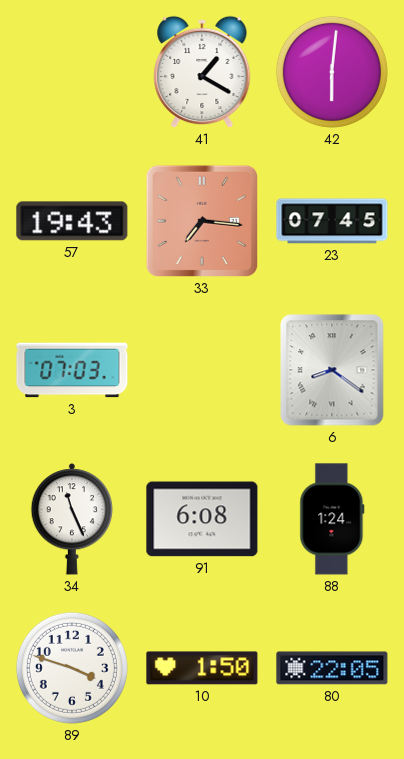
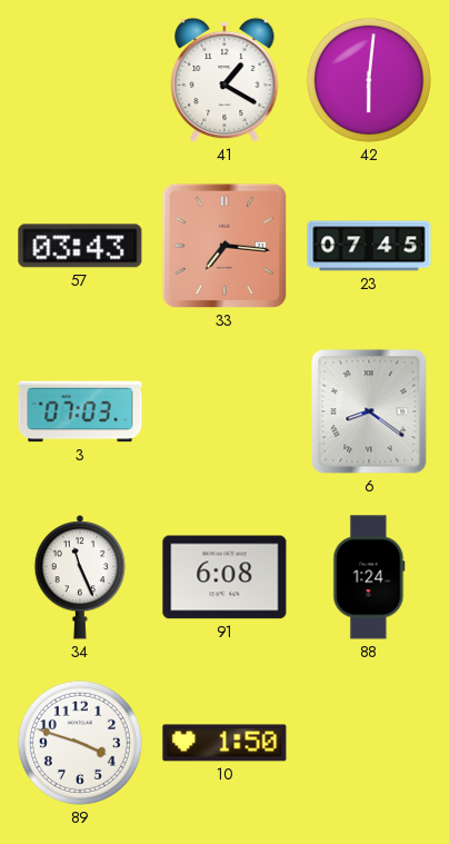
57: 19:43 -> 03:43 (80, 246)
80: 22:05 -> none (332, 668)
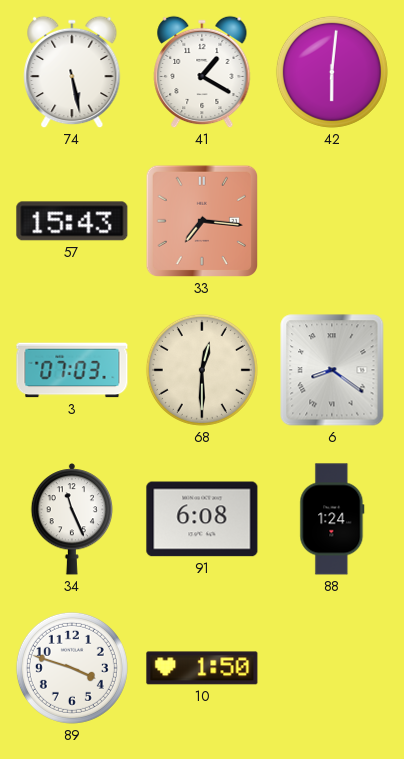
74: none -> 5:28 (72, 72)
57: 03:43 -> 15:43 (72, 221)
23: 07:45 -> none (369, 246)
68: none -> 12:30 (202, 370)
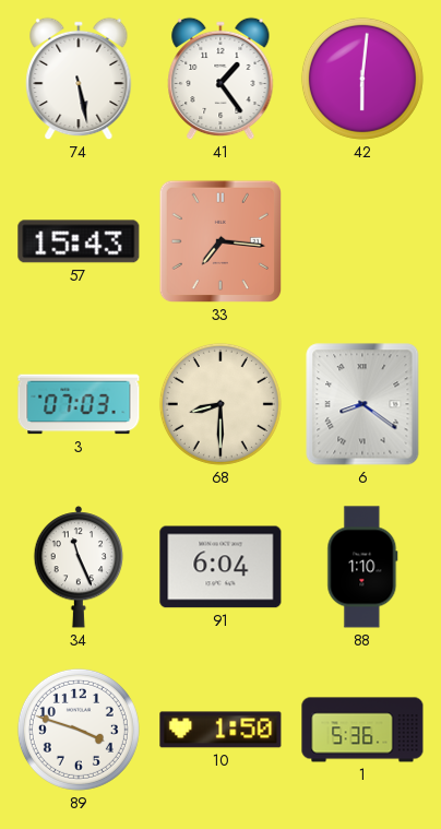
41: 1:20 -> 1:24 (221, 79)
68: 12:30 -> 8:30 (221, 404)
91: 6:08 -> 6:04 (221, 567)
88: 1:24 -> 1:10 (362, 567)
1: none -> 5:36 (362, 730)
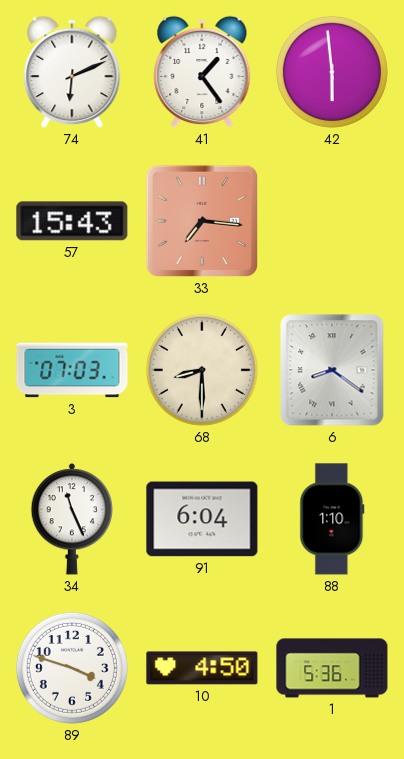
74: 5:28 -> 6:11 (72, 72)
42: 6:01 -> 5:59 (332, 72)
10: 1:50 -> 4:50 (202, 668)
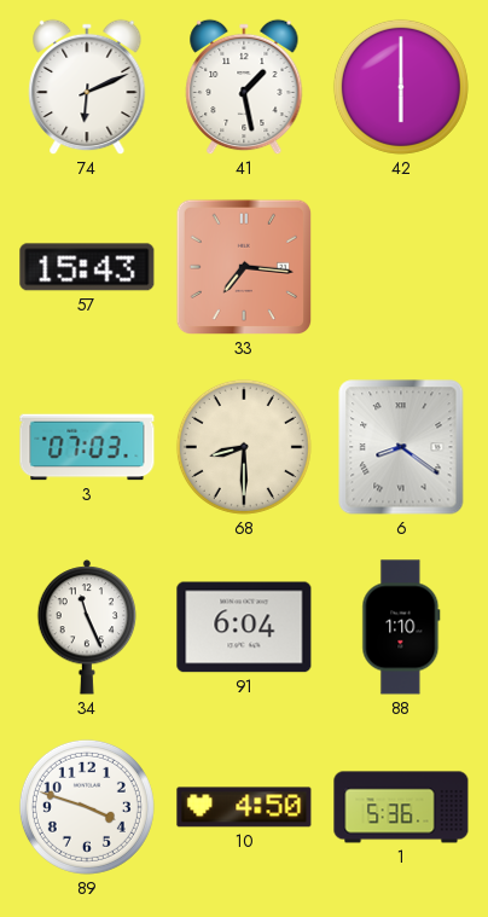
41: 1:24 -> 1:28 (244, 87)
42: 5:59 -> 6:00 (401, 87)
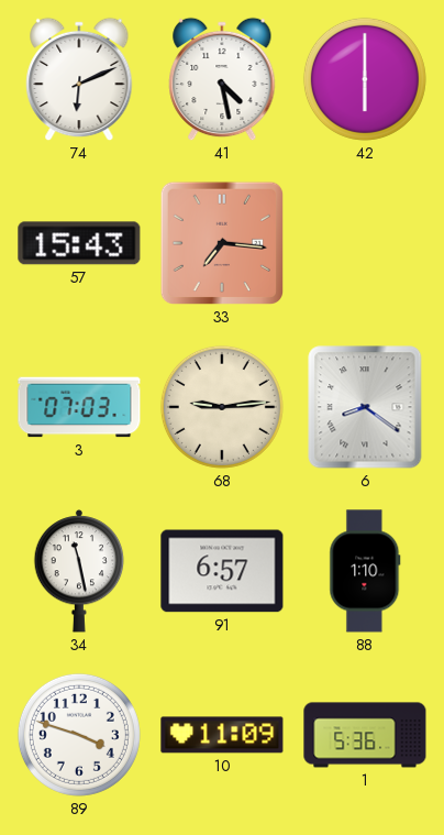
41: 1:28 -> 4:28 (222, 79)
68: 8:30 -> 9:14 (222, 407)
34: 11:26 -> 11:28 (79, 571)
91: 6:04 -> 6:57 (222, 571)
10: 4:50 -> 11:09 (222, 735)
